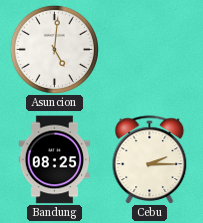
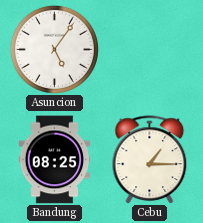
Asuncion: 5:01 -> 5:06 (54, 49)
Cebu: 2:15 -> 1:15 (150, 160)
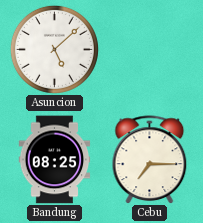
Asuncion: 5:06 -> 5:08 (54, 49)
Cebu: 1:15 -> 7:15 (150, 160)
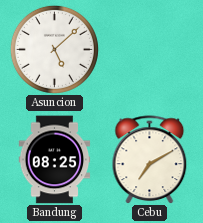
Cebu: 7:15 -> 7:10 (150, 160)
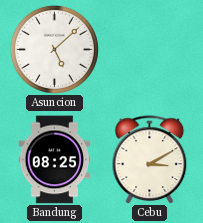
Cebu: 7:10 -> 3:10 (150, 160)
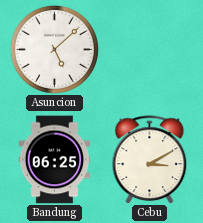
Bandung: 08:25 -> 06:25 (55, 160)
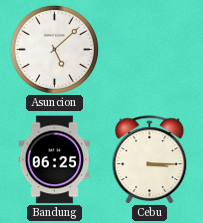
Cebu: 3:10 -> 3:15 (150, 160)
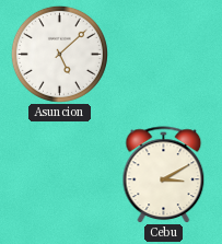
Bandung: 06:25 -> none (55, 160)
Cebu: 3:15 -> 3:10 (164, 175)
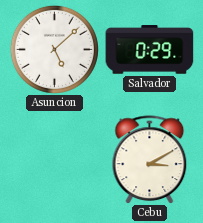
Salvador: none -> 0:29 (150, 50)
